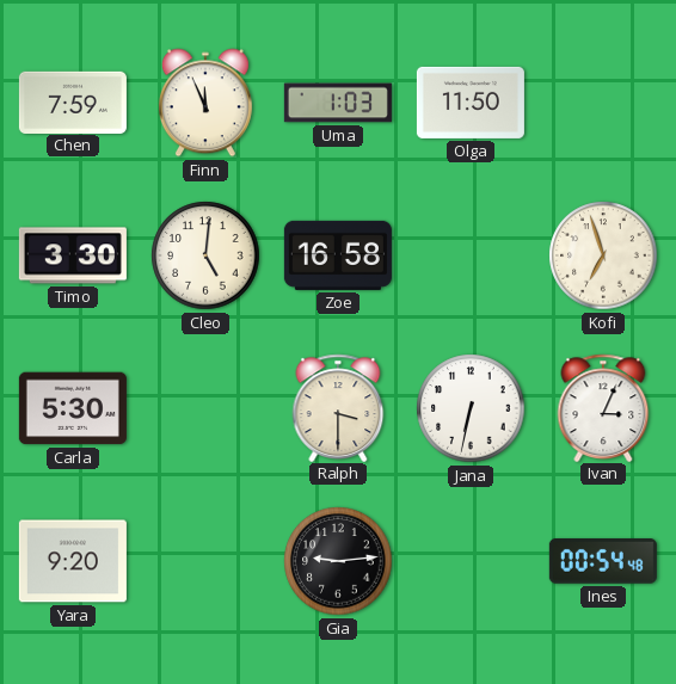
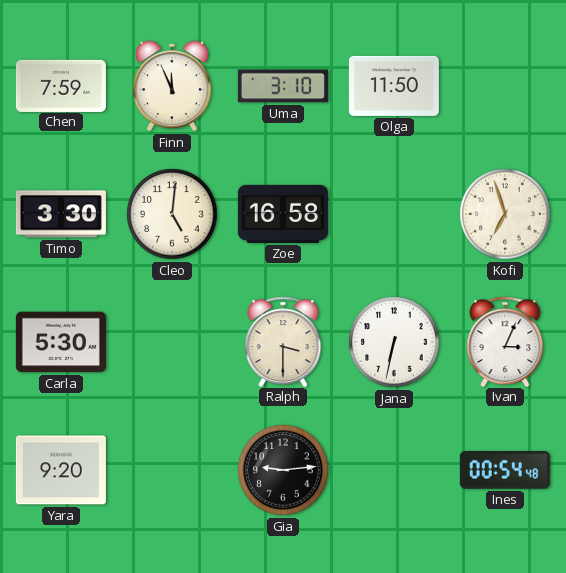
Uma: 1:03 -> 3:10 (283, 86)
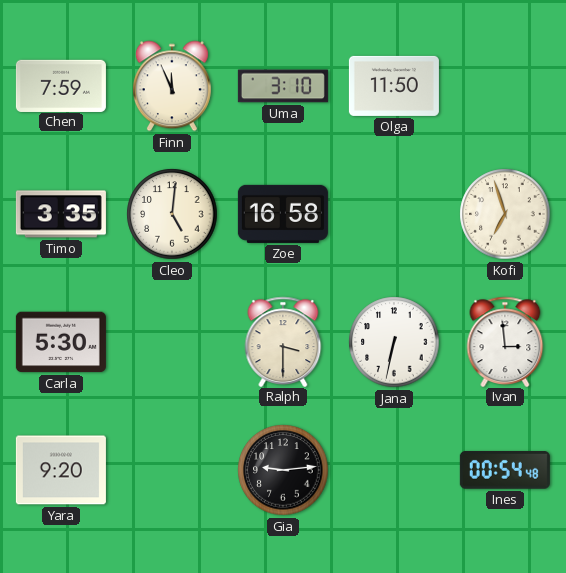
Timo: 3:30 -> 3:35 (61, 214)
Ivan: 3:04 -> 2:59 (505, 341)
